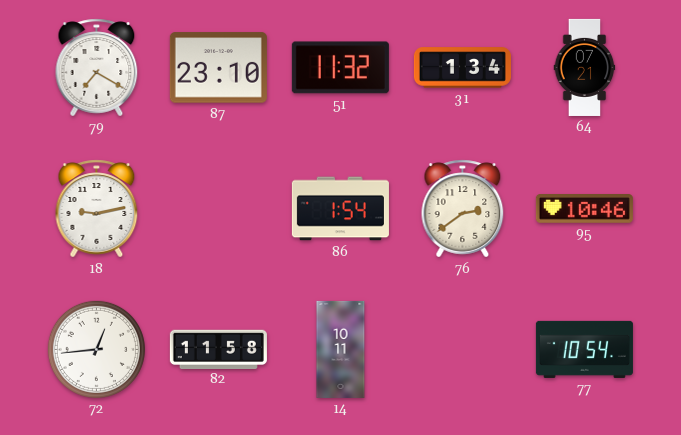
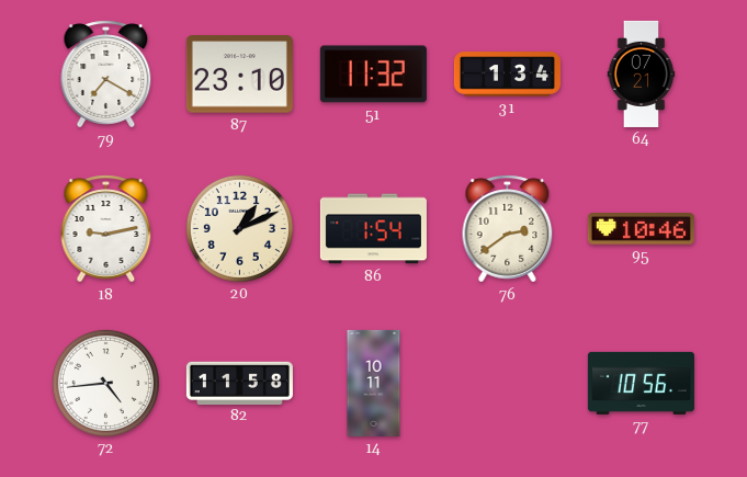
20: none -> 1:11 (239, 228)
72: 12:44 -> 4:44 (105, 383)
77: 10:54 -> 10:56 (641, 383)
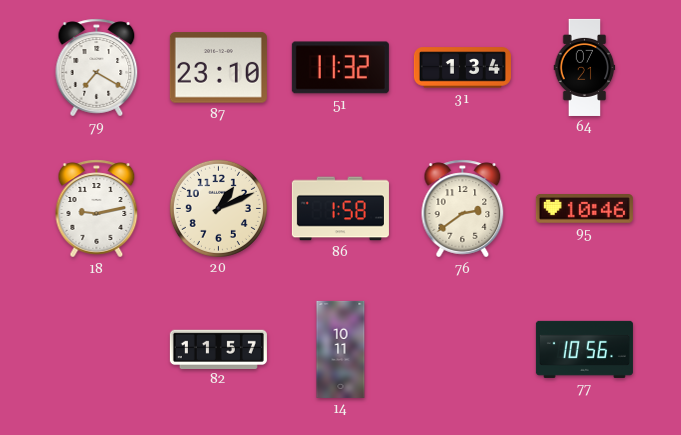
86: 1:54 -> 1:58 (340, 209)
72: 4:44 -> none (105, 383)
82: 11:58 -> 11:57 (218, 349)
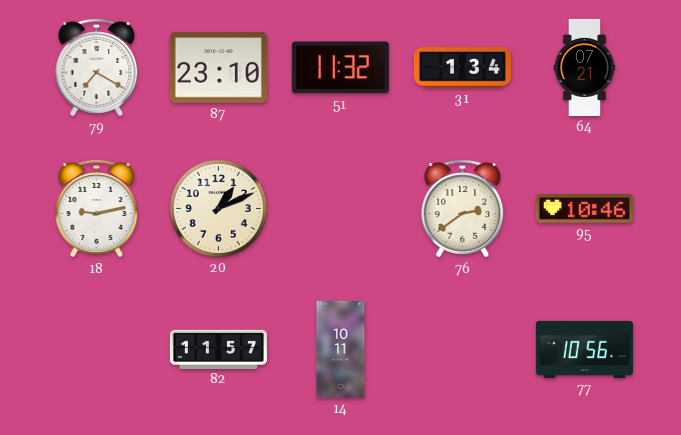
86: 1:58 -> none (340, 209)
